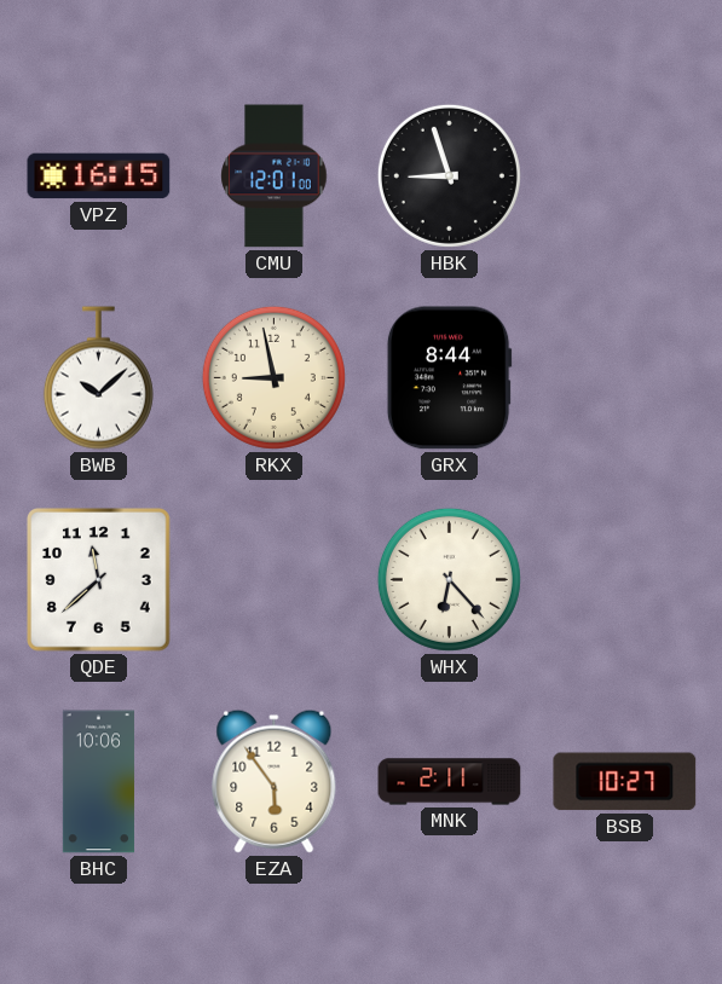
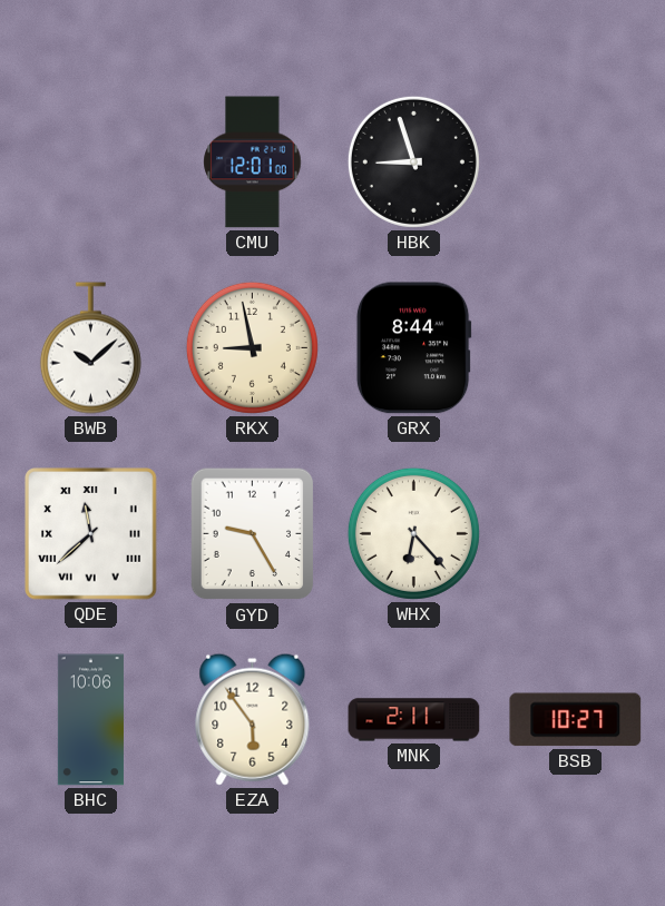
VPZ: 16:15 -> none (99, 176)
QDE numerals: Arabic -> Roman (91, 534)
GYD: none -> 9:25 (253, 534)
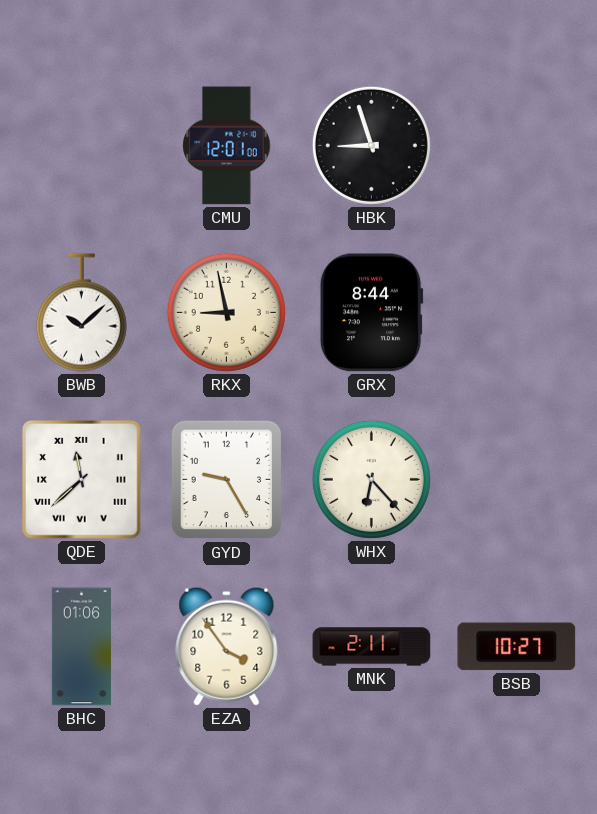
BHC: 10:06 -> 01:06 (81, 647)
EZA: 5:54 -> 3:54 (227, 646)
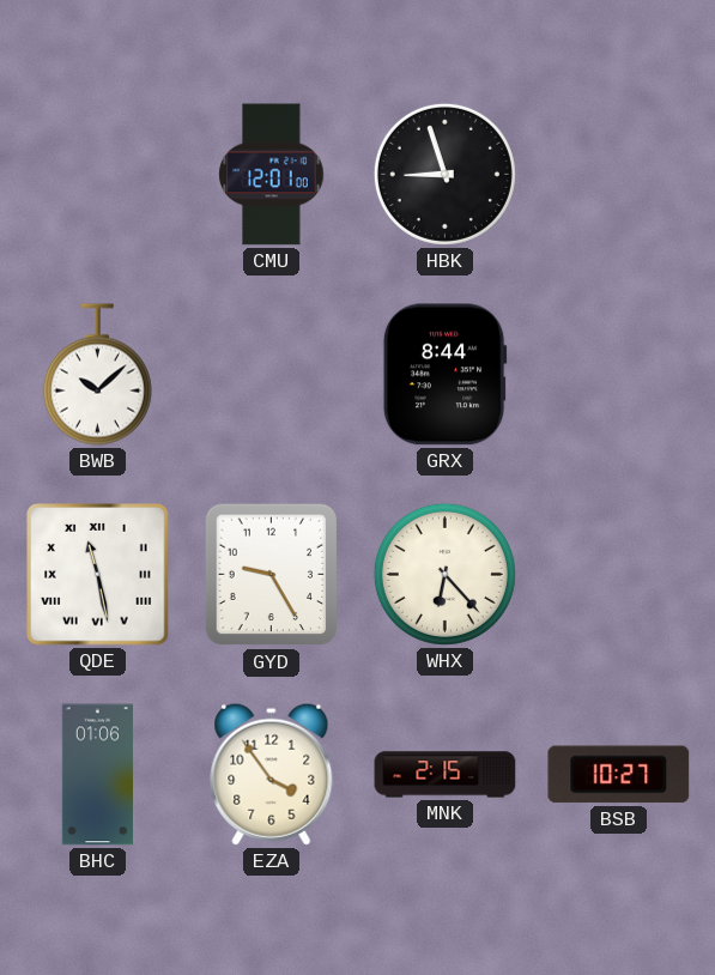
RKX: 8:58 -> none (226, 312)
QDE: 11:38 -> 11:28 (98, 575)
MNK: 2:11 -> 2:15 (446, 775)
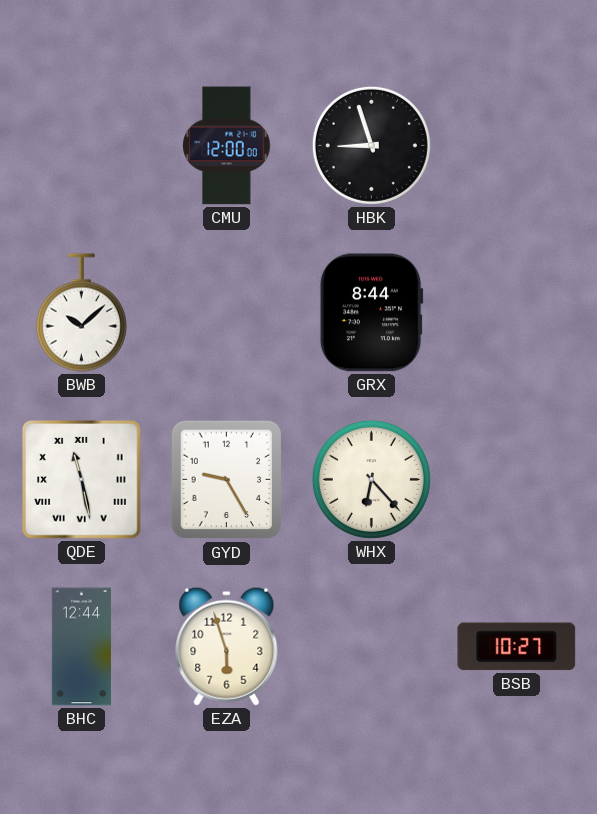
CMU: 12:01 -> 12:00 (227, 146)
BHC: 01:06 -> 12:44 (81, 647)
EZA: 3:54 -> 5:57 (227, 646)
MNK: 2:15 -> none (446, 775)
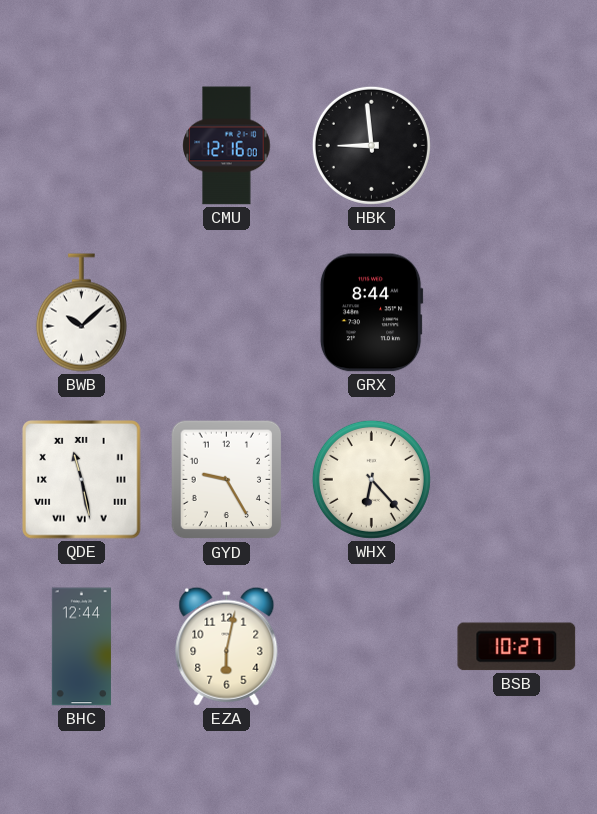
CMU: 12:00 -> 12:16 (227, 146)
HBK: 8:57 -> 8:59 (371, 145)
EZA: 5:57 -> 6:02 (227, 646)
